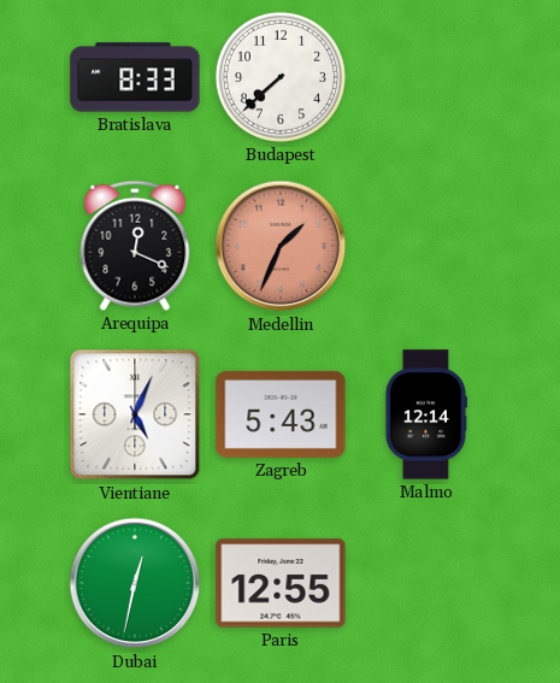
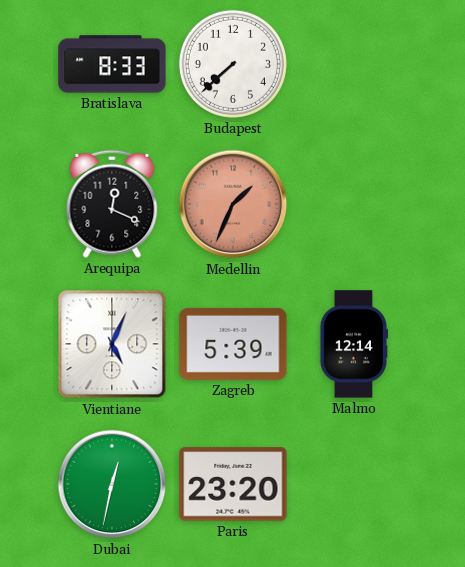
Zagreb: 5:43 -> 5:39 (233, 344)
Paris: 12:55 -> 23:20 (233, 484)
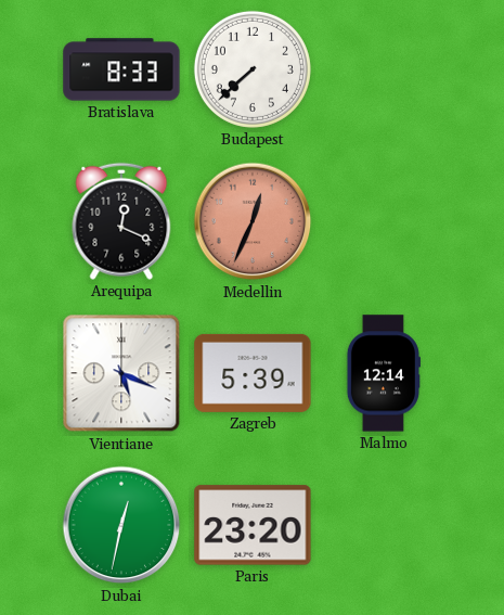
Medellin: 1:34 -> 12:34 (253, 221)
Vientiane: 5:04 -> 5:19 (121, 373)
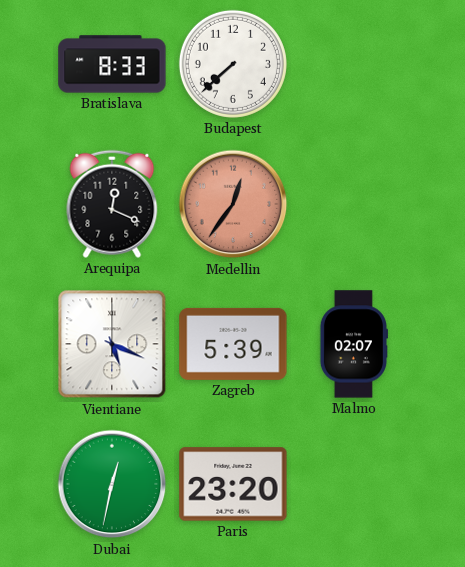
Medellin: 12:34 -> 12:36 (233, 204)
Malmo: 12:14 -> 02:07 (353, 344)
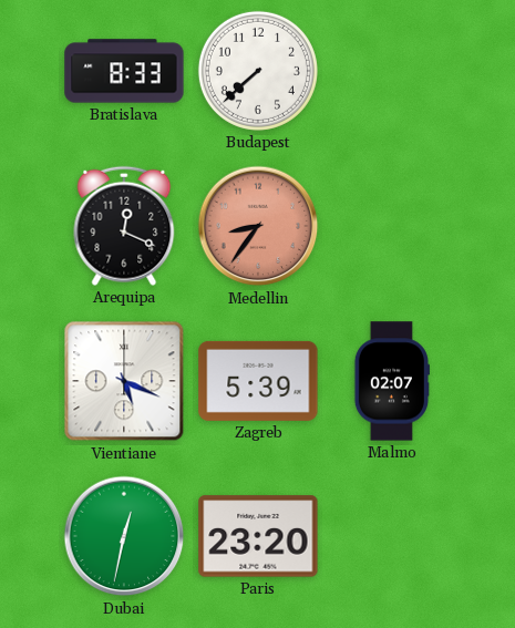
Medellin: 12:36 -> 8:36 (258, 226)
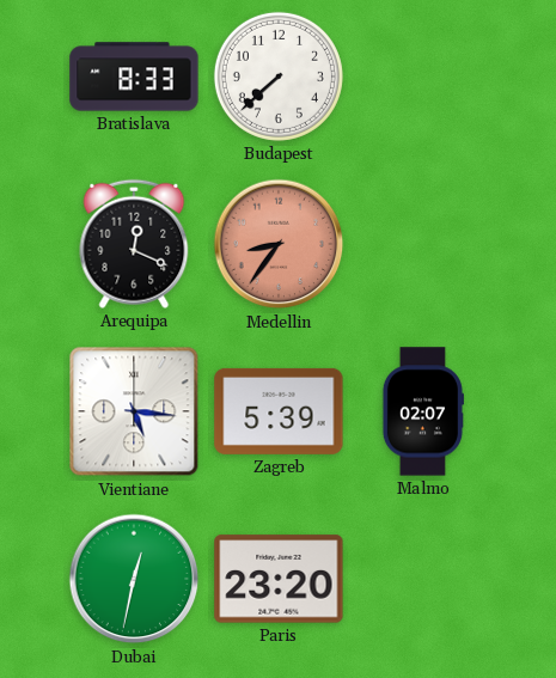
Vientiane: 5:19 -> 5:16 (134, 411)
